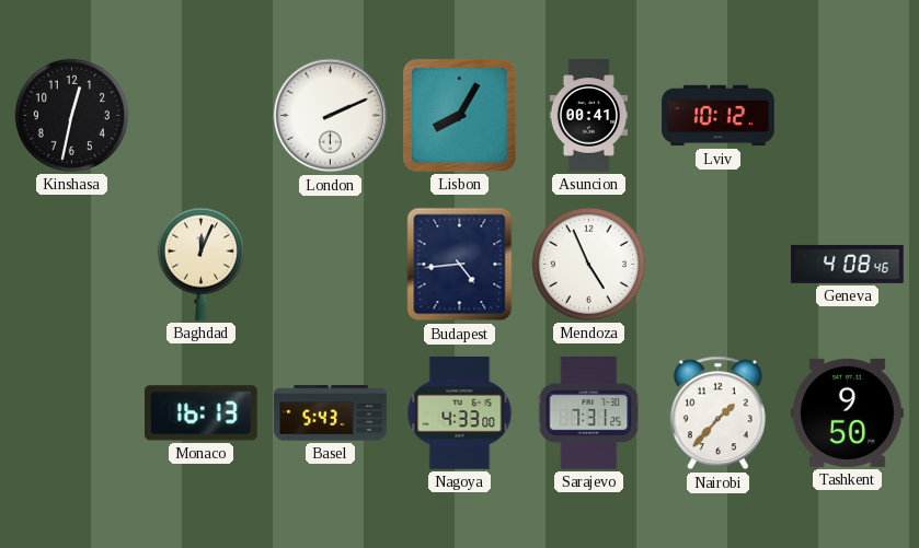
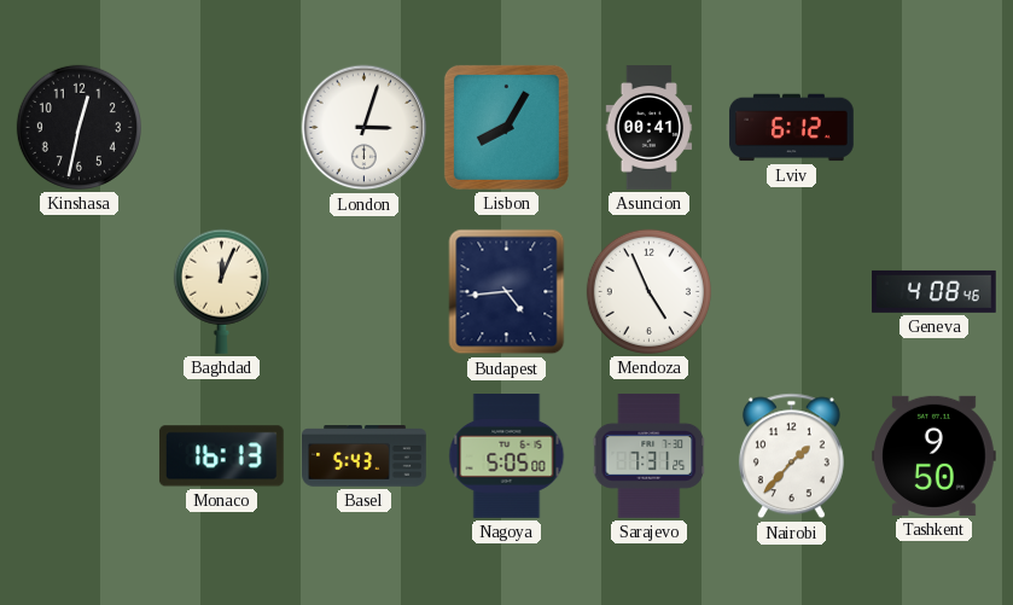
London: 2:11 -> 3:03 (365, 128)
Lviv: 10:12 -> 6:12 (792, 128)
Nagoya: 4:33 -> 5:05 (507, 456)
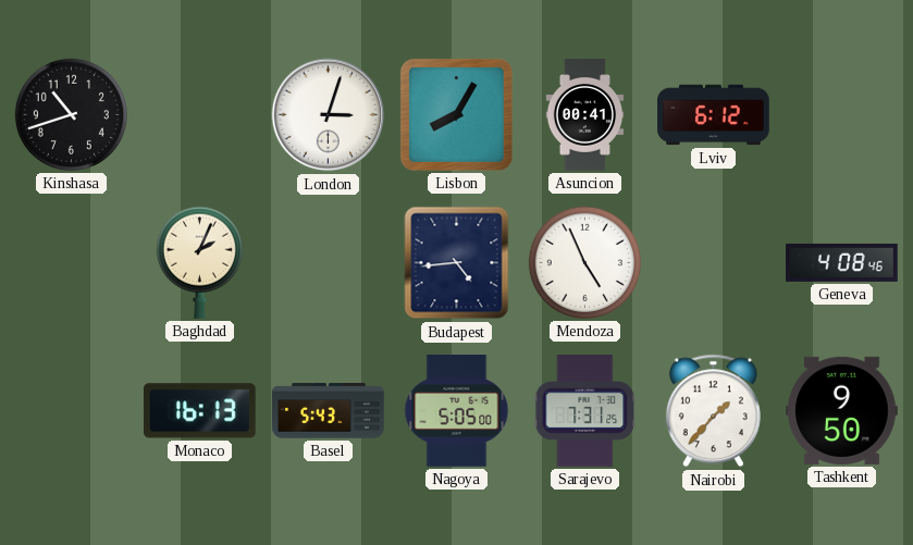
Kinshasa: 12:32 -> 10:42 (71, 114)
Baghdad: 12:04 -> 2:04 (199, 262)
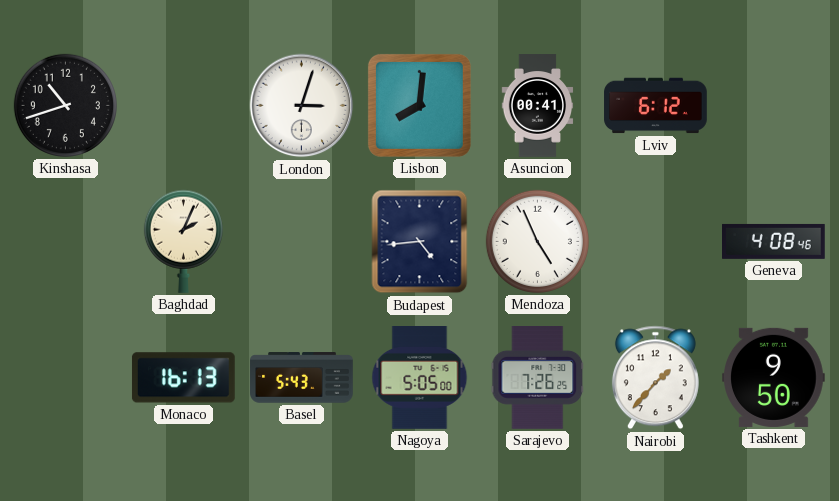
Lisbon: 8:05 -> 8:01 (419, 105)
Sarajevo: 7:31 -> 7:26 (538, 378)
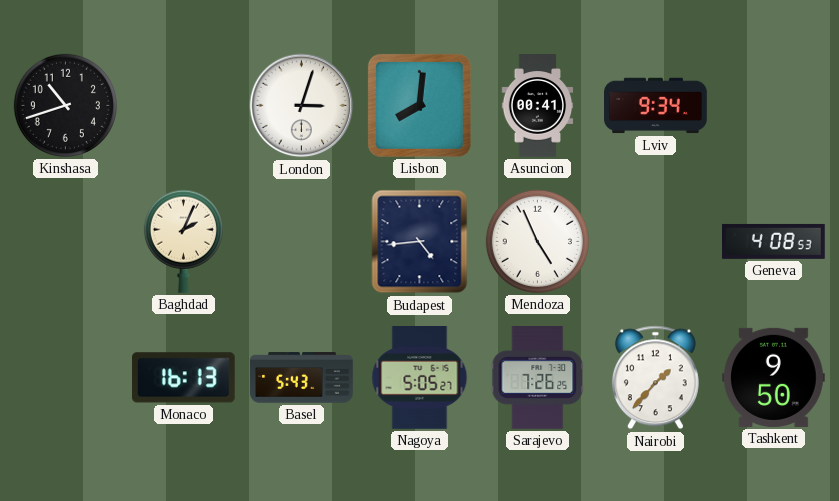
Lviv: 6:12 -> 9:34 (656, 106)
Geneva: 4:08:46 -> 4:08:53 (774, 241)
Nagoya: 5:05:00 -> 5:05:27 (420, 378)
